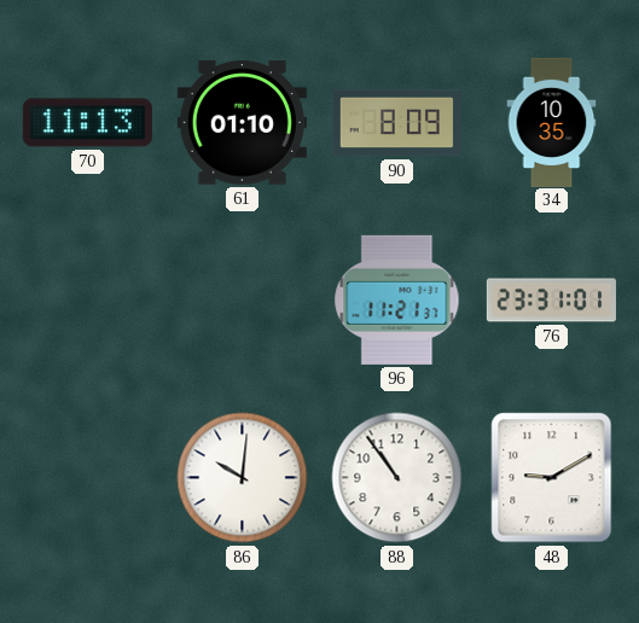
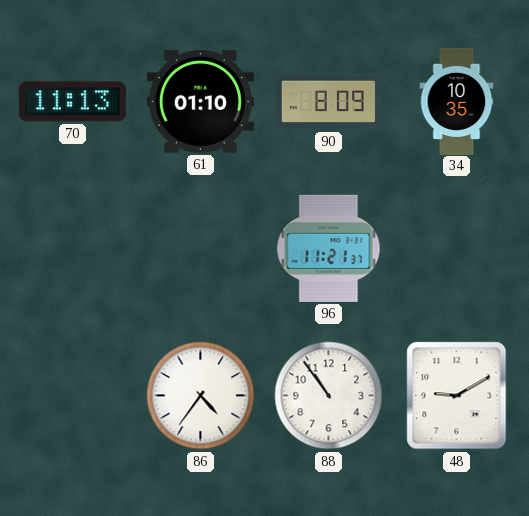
76: 23:31 -> none (551, 301)
86: 10:01 -> 4:36 (201, 396)
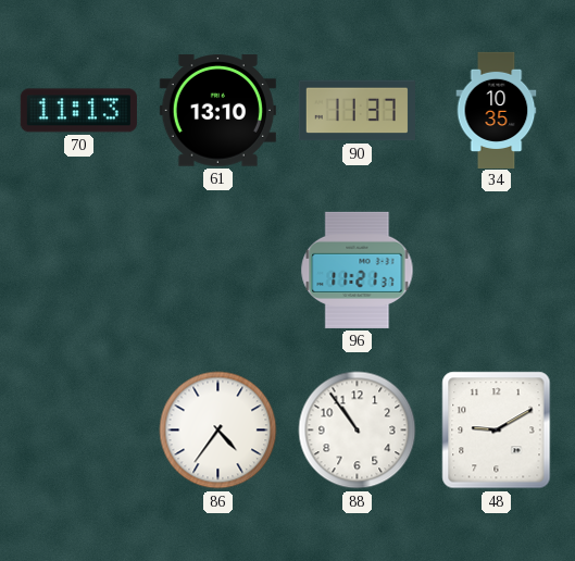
61: 01:10 -> 13:10 (217, 111)
90: 8:09 -> 11:37 (357, 111)
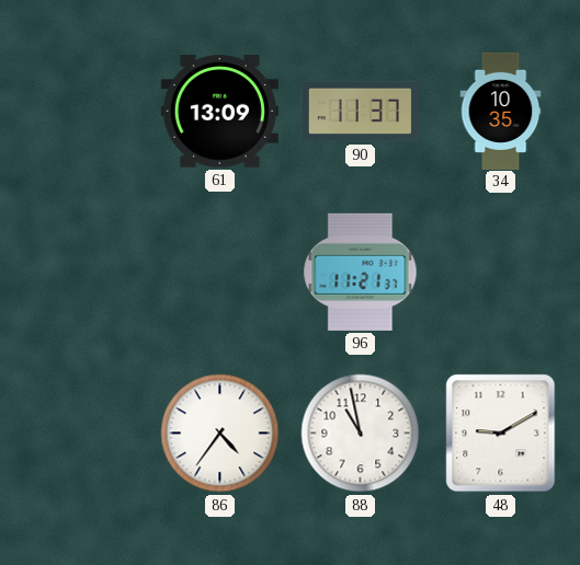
70: 11:13 -> none (78, 111)
61: 13:10 -> 13:09 (219, 112)
88: 10:54 -> 10:58 (361, 434)
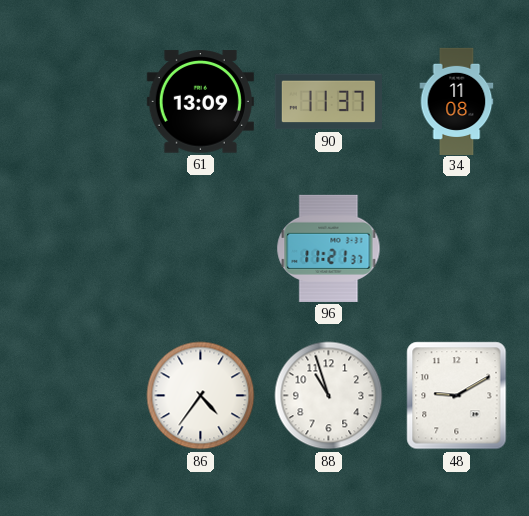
34: 10:35 -> 11:08 (457, 101)
88: 10:58 -> 10:57 (329, 396)
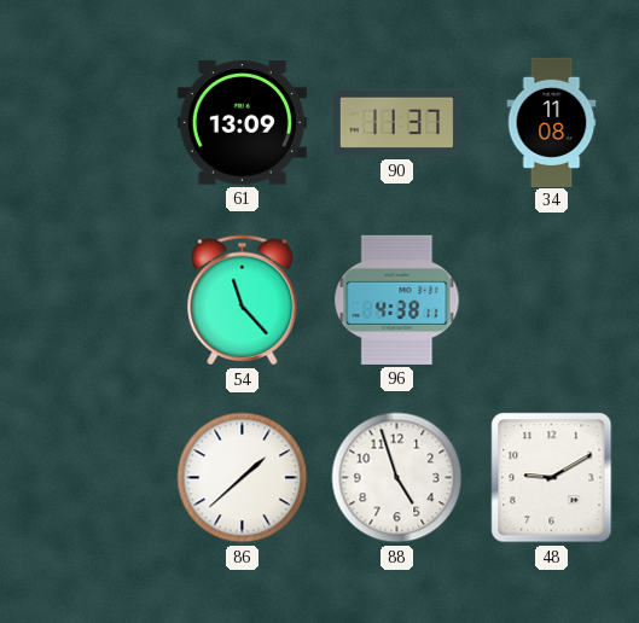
54: none -> 11:23 (243, 301)
96: 11:21 -> 4:38 (397, 299)
86: 4:36 -> 1:38 (243, 478)
88: 10:57 -> 4:57 (397, 478)
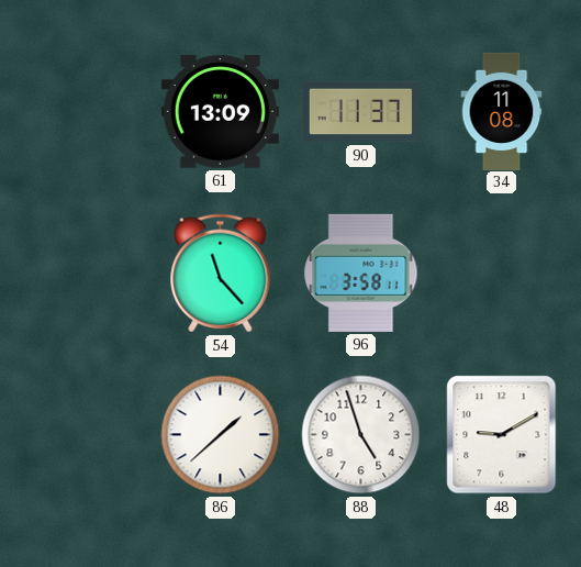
96: 4:38 -> 3:58 (361, 273)
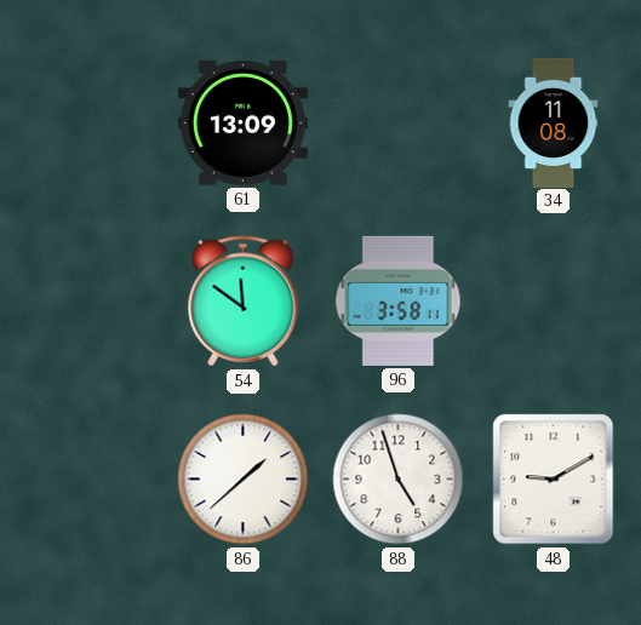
90: 11:37 -> none (360, 112)
54: 11:23 -> 11:51 (244, 302)
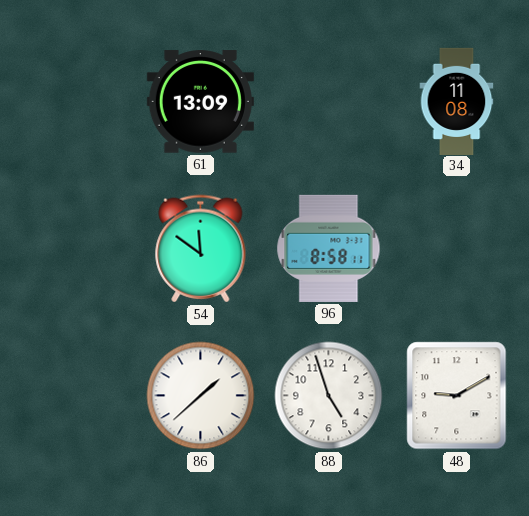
96: 3:58 -> 8:58 (329, 248)
